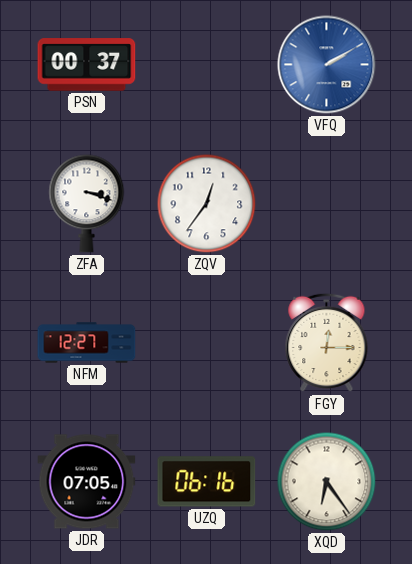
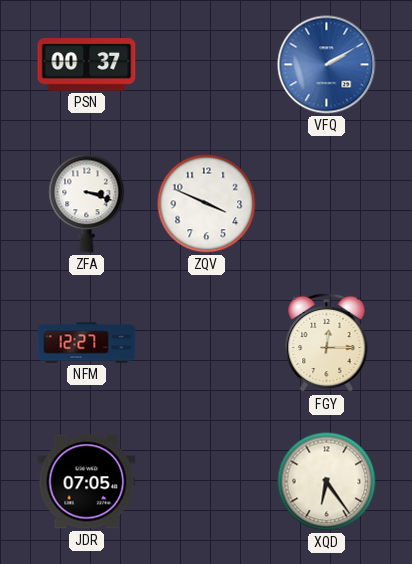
ZQV: 12:36 -> 3:49 (207, 204)
UZQ: 06:16 -> none (207, 482)
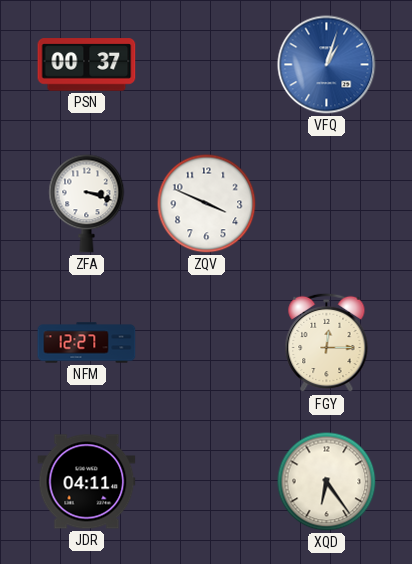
VFQ: 2:10 -> 1:03 (327, 65)
JDR: 07:05 -> 04:11 (87, 482)
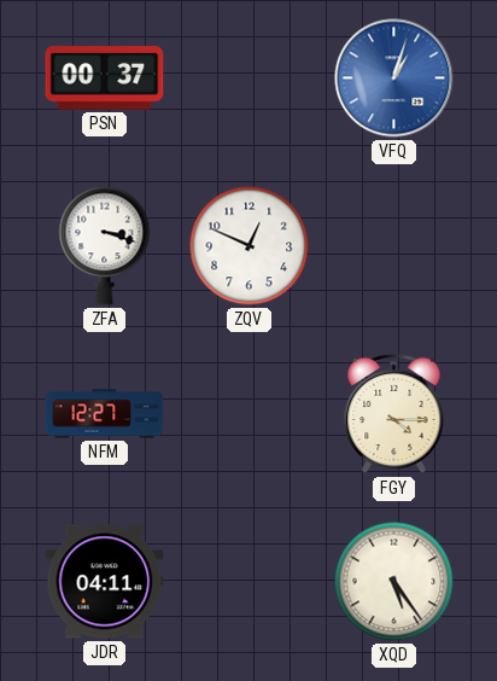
ZQV: 3:49 -> 12:49 (250, 246)
FGY: 12:15 -> 4:15 (394, 414)
XQD: 6:24 -> 5:24 (394, 582)
